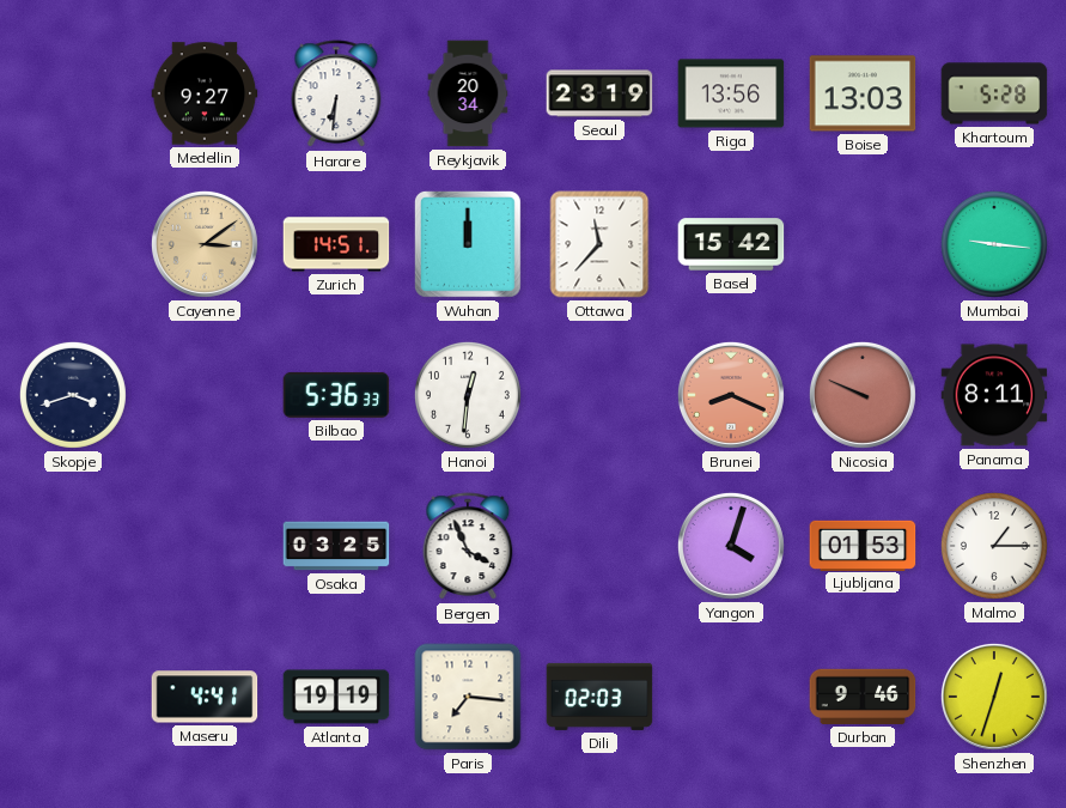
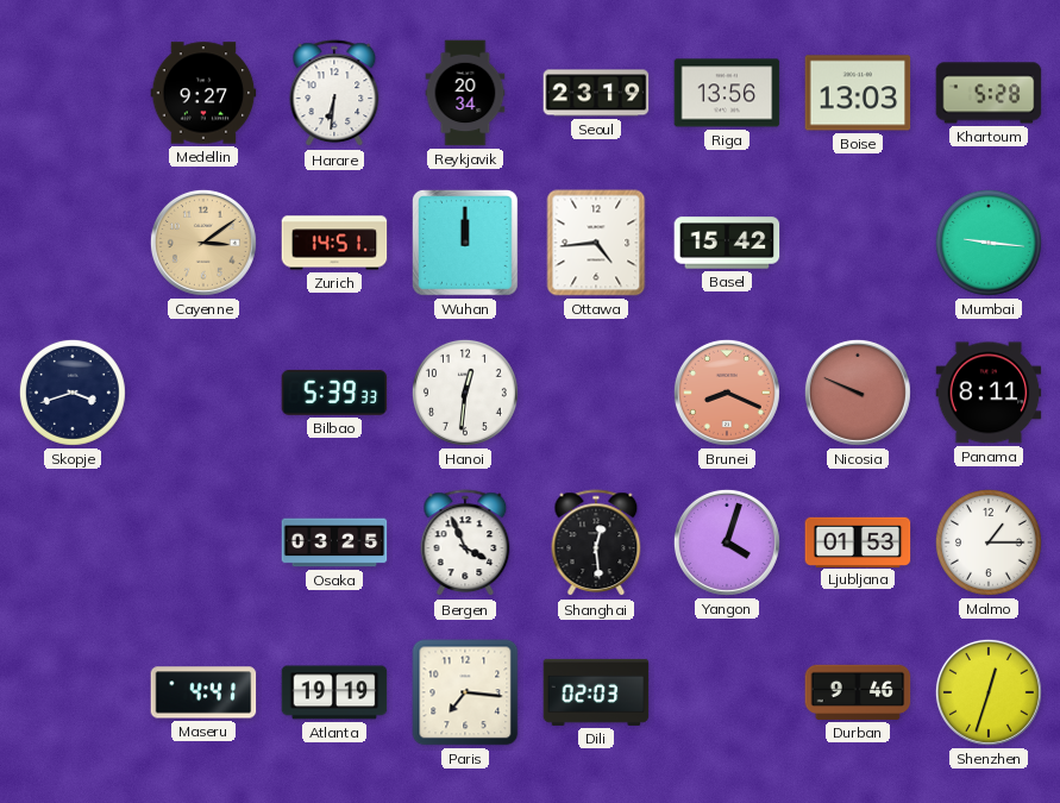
Ottawa: 11:37 -> 4:44 (596, 243)
Bilbao: 5:36 -> 5:39 (334, 393)
Shanghai: none -> 12:29 (596, 544)
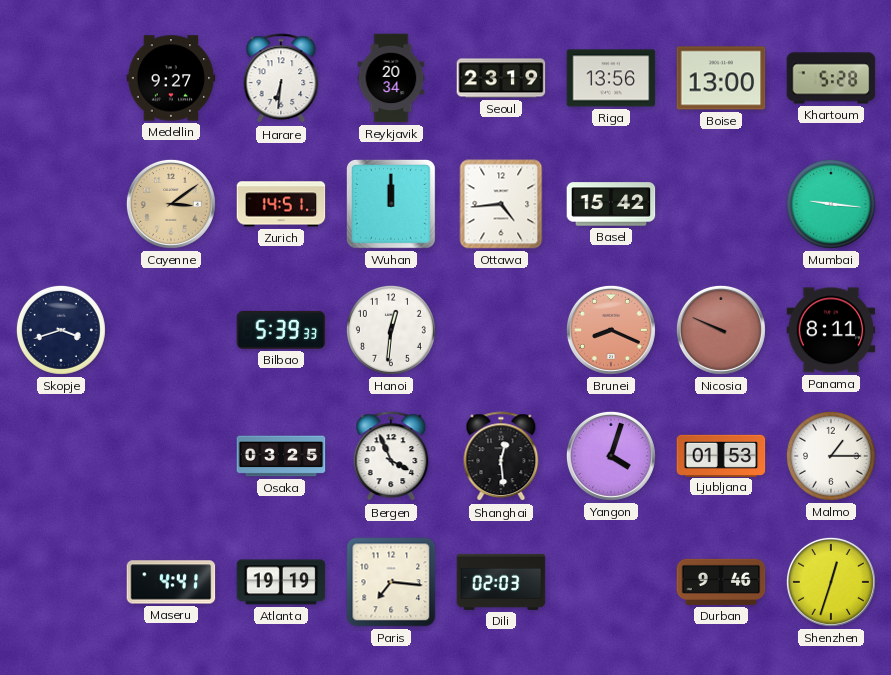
Boise: 13:03 -> 13:00 (721, 78)
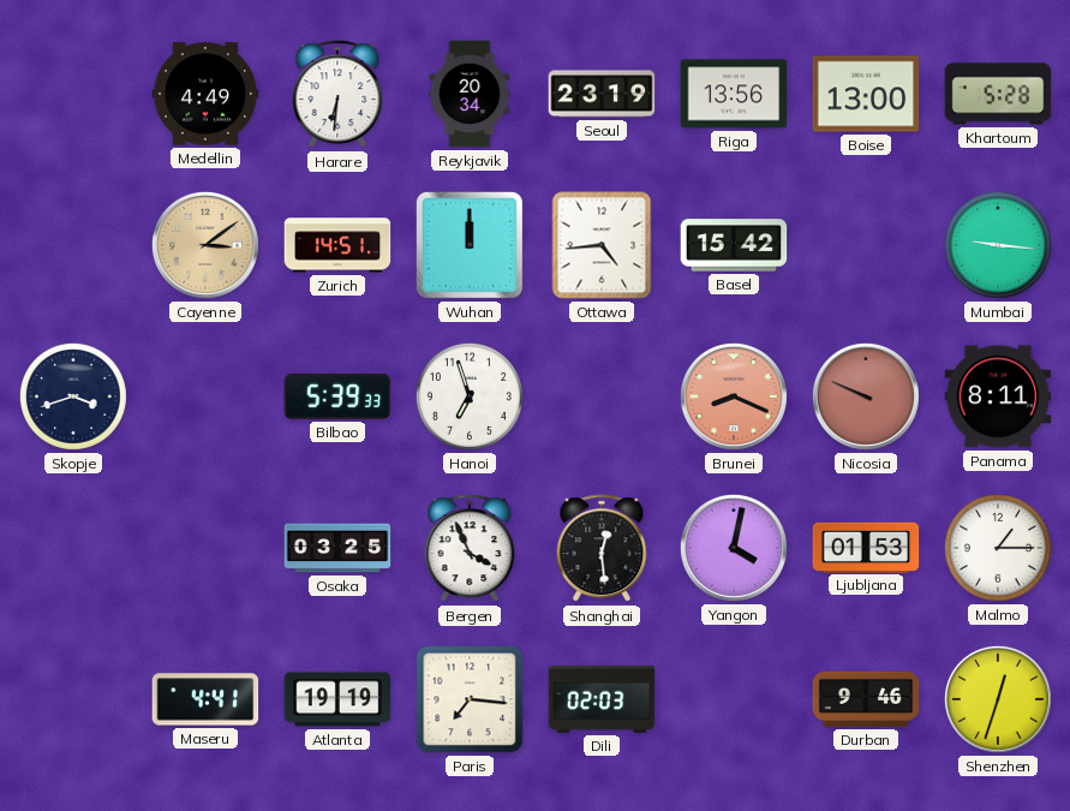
Medellin: 9:27 -> 4:49 (205, 94)
Hanoi: 12:31 -> 6:57 (470, 396)
Yangon: 4:03 -> 4:02 (734, 548)
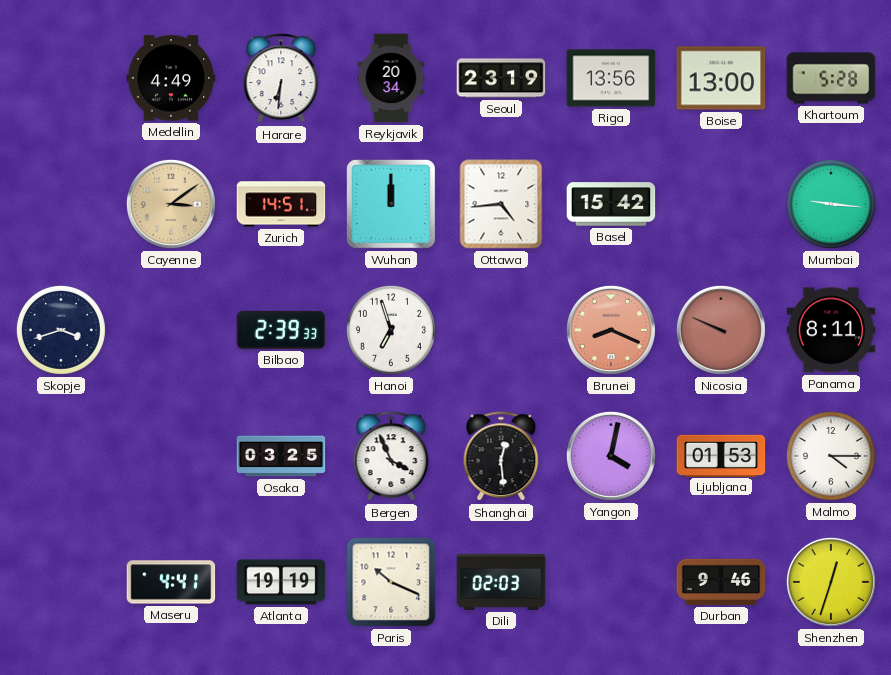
Bilbao: 5:39 -> 2:39 (281, 330)
Malmo: 1:15 -> 4:15 (831, 456)
Paris: 7:16 -> 10:19 (391, 582)
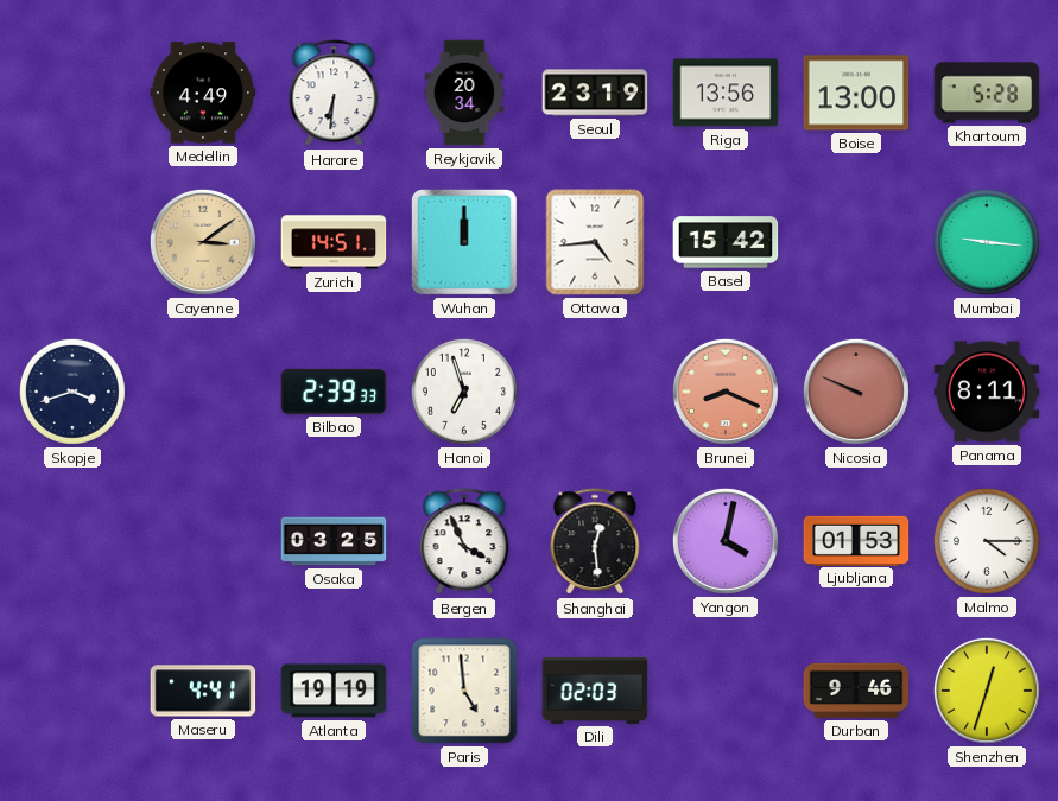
Paris: 10:19 -> 4:59 (464, 691)
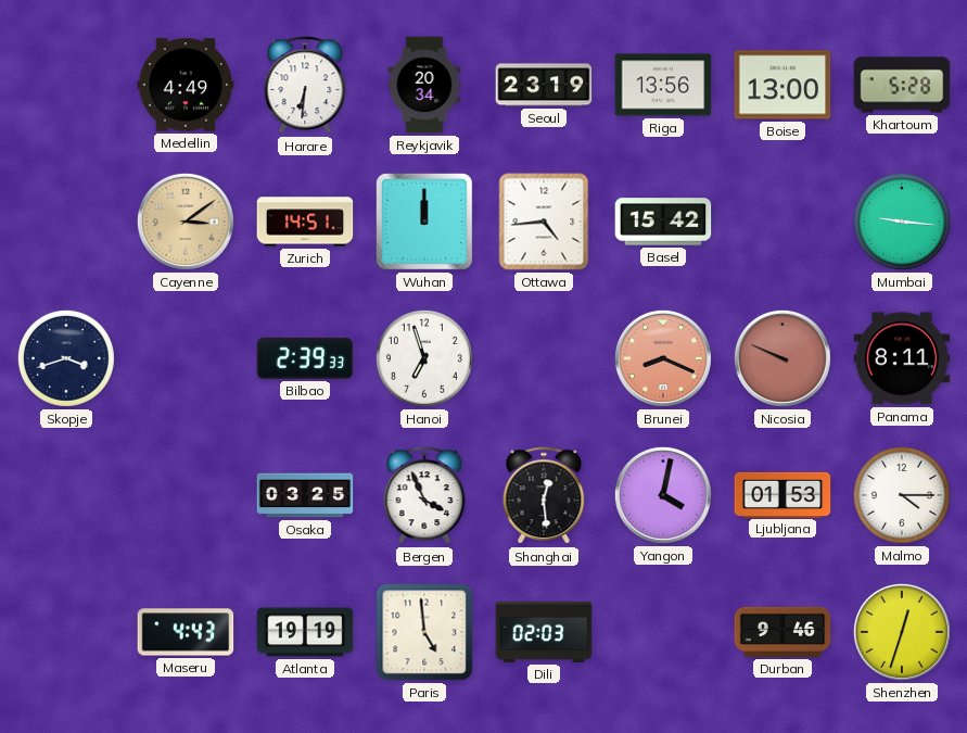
Maseru: 4:41 -> 4:43 (186, 632)
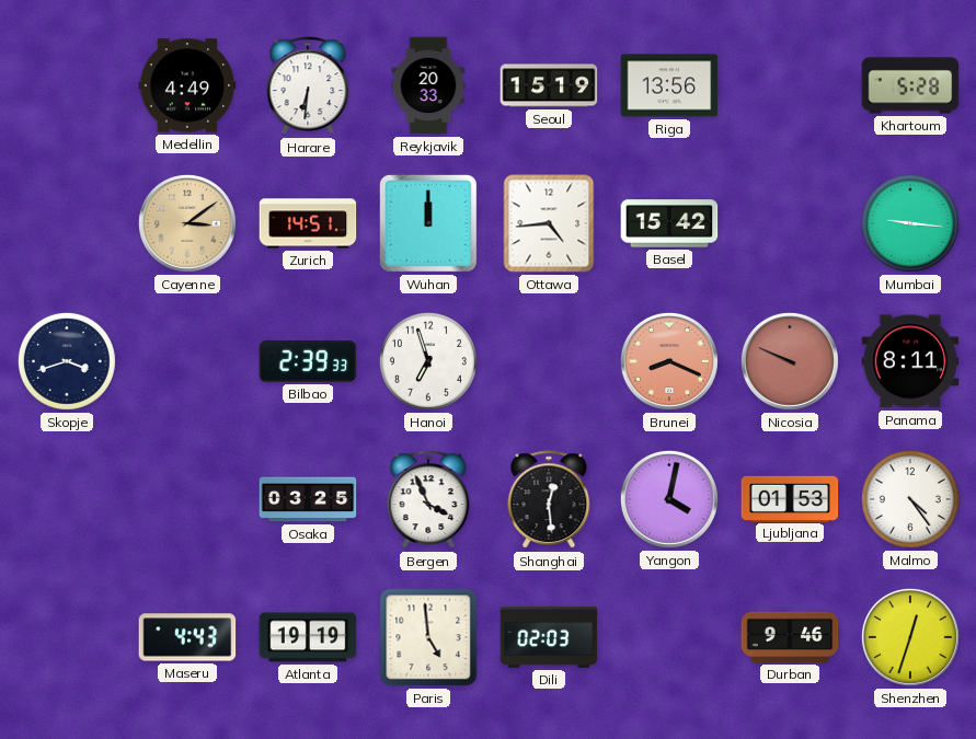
Reykjavik: 20:34 -> 20:33 (428, 85)
Seoul: 23:19 -> 15:19 (549, 85)
Boise: 13:00 -> none (782, 85)
Malmo: 4:15 -> 4:24 (910, 499)
